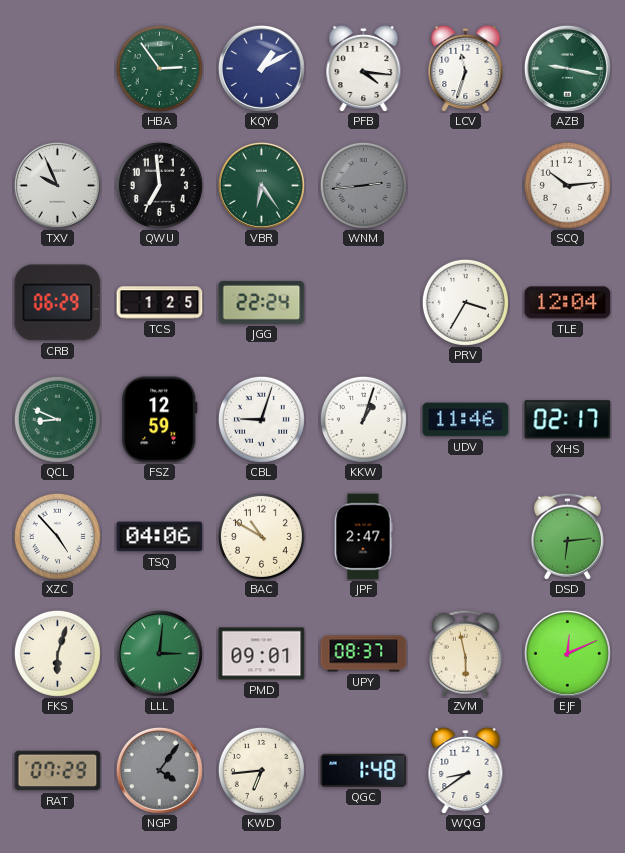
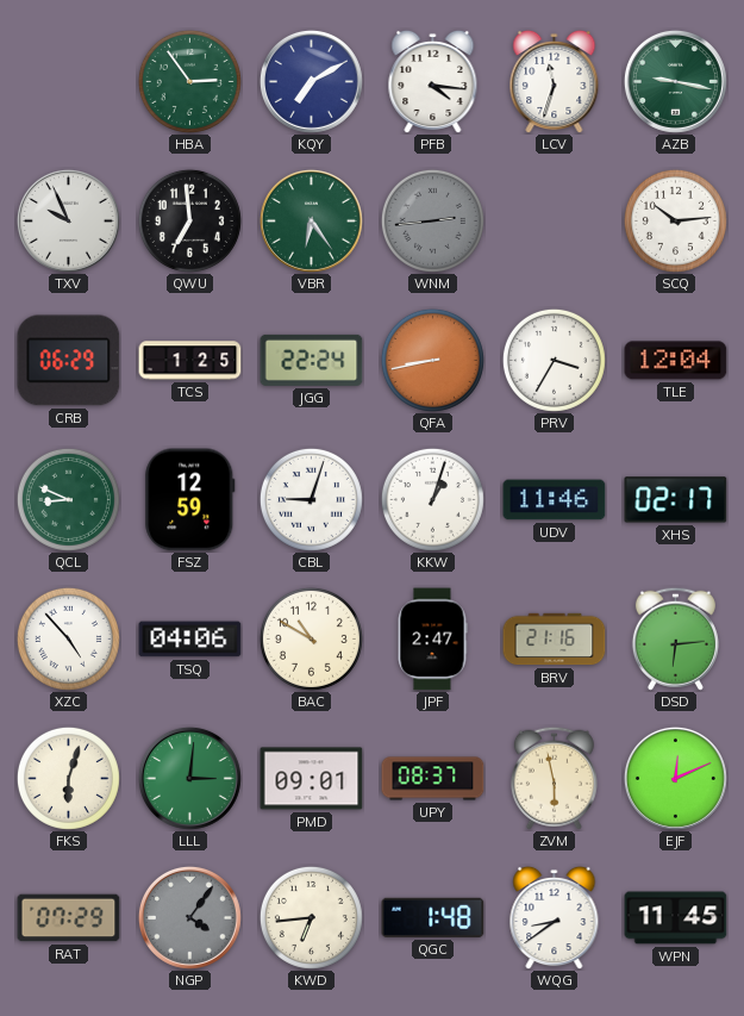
KQY: 1:10 -> 7:10 (311, 81)
QFA: none -> 8:43 (432, 360)
BRV: none -> 21:16 (555, 640)
WPN: none -> 11:45 (676, 918)
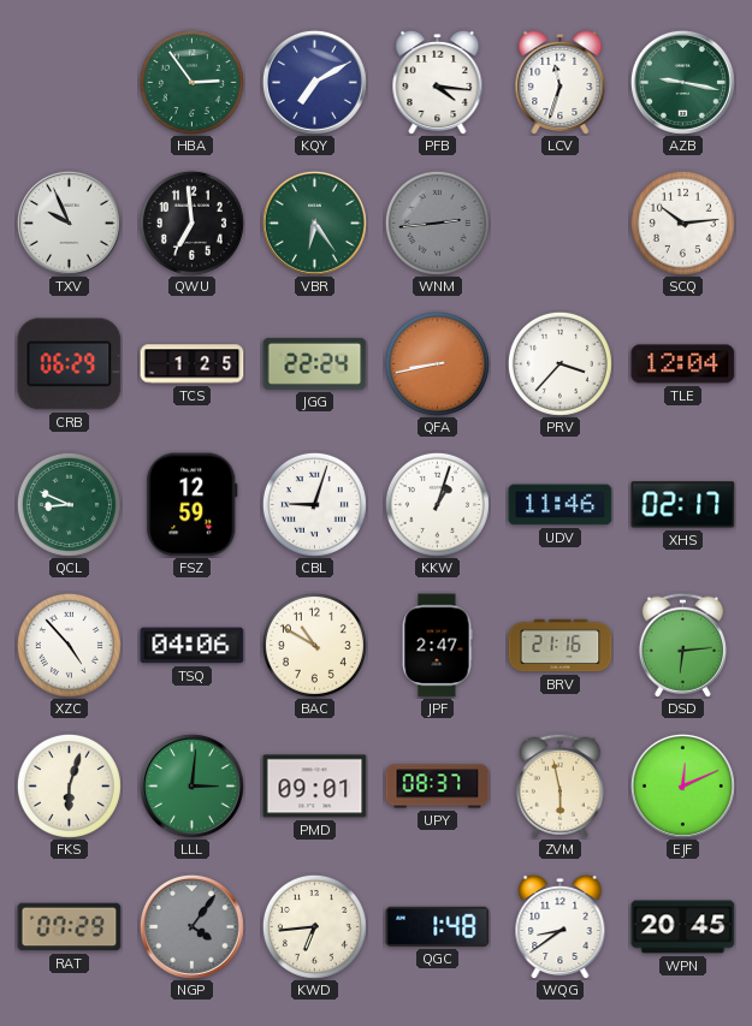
PRV: 3:35 -> 3:37 (559, 363)
WPN: 11:45 -> 20:45 (683, 927)
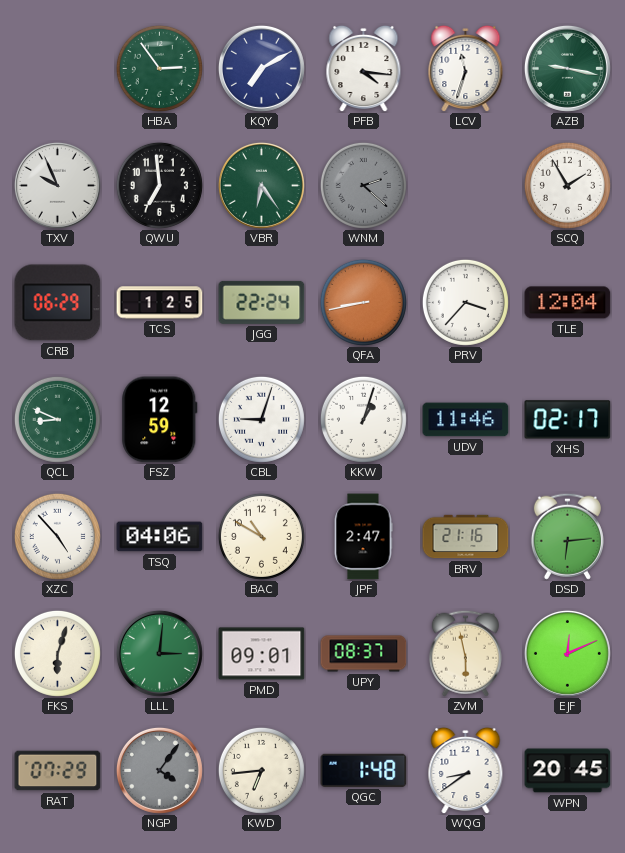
WNM: 2:44 -> 2:22 (363, 185)
SCQ: 10:14 -> 1:55 (567, 185)
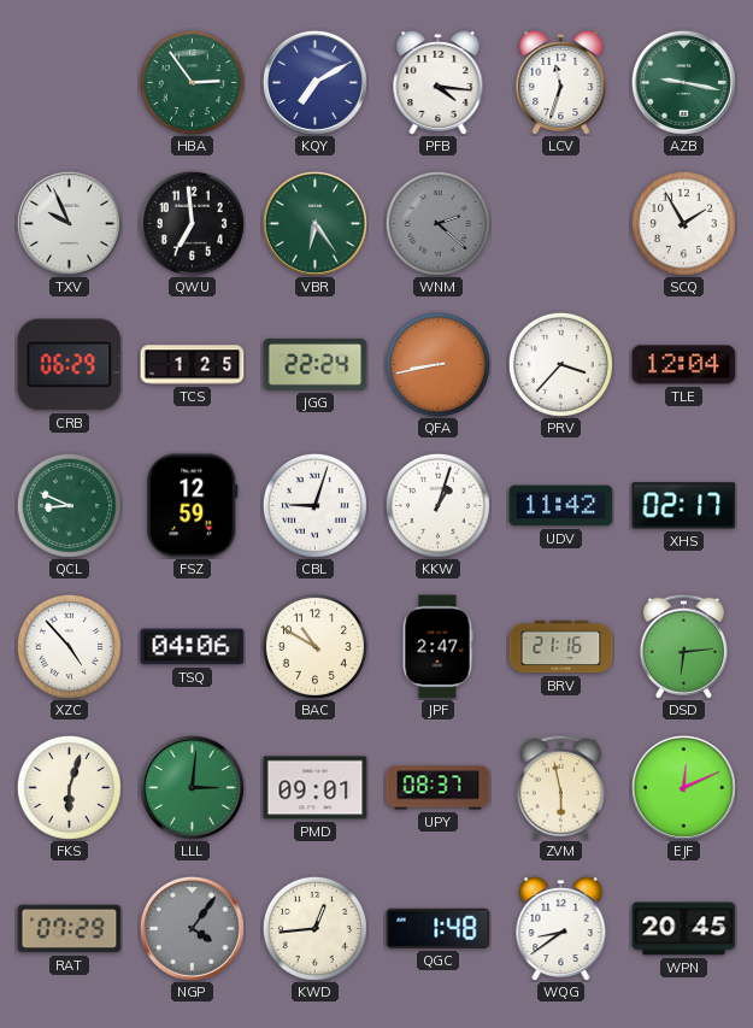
UDV: 11:46 -> 11:42 (561, 506)
KWD: 6:44 -> 12:44 (314, 928)
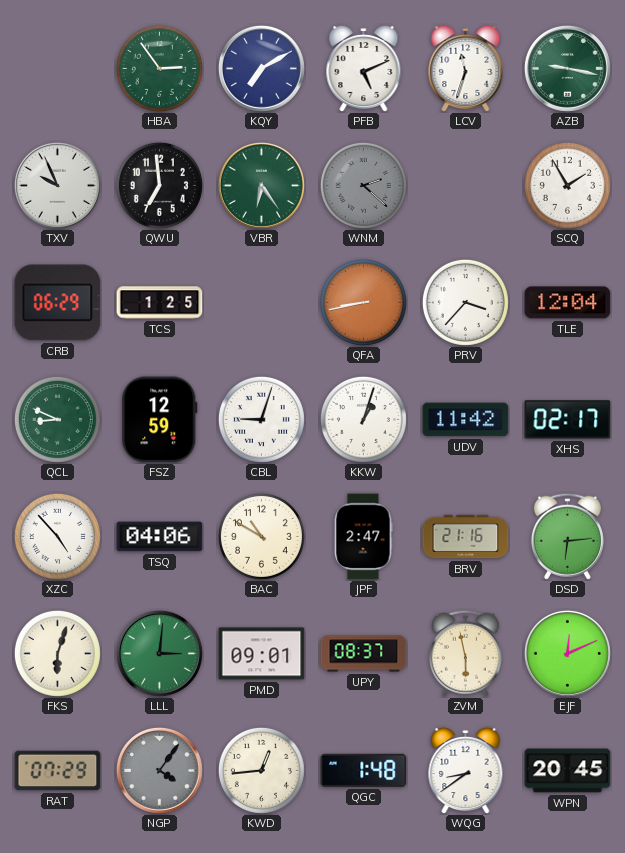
PFB: 4:16 -> 5:11 (364, 68)
JGG: 22:24 -> none (316, 364)
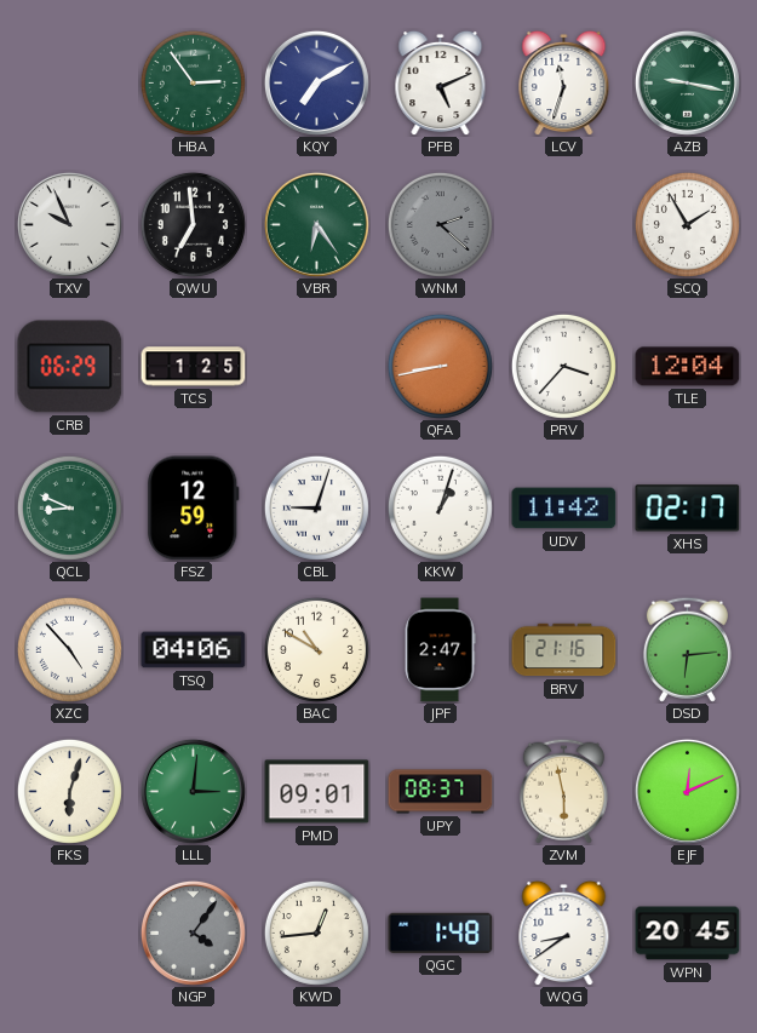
RAT: 07:29 -> none (58, 771)
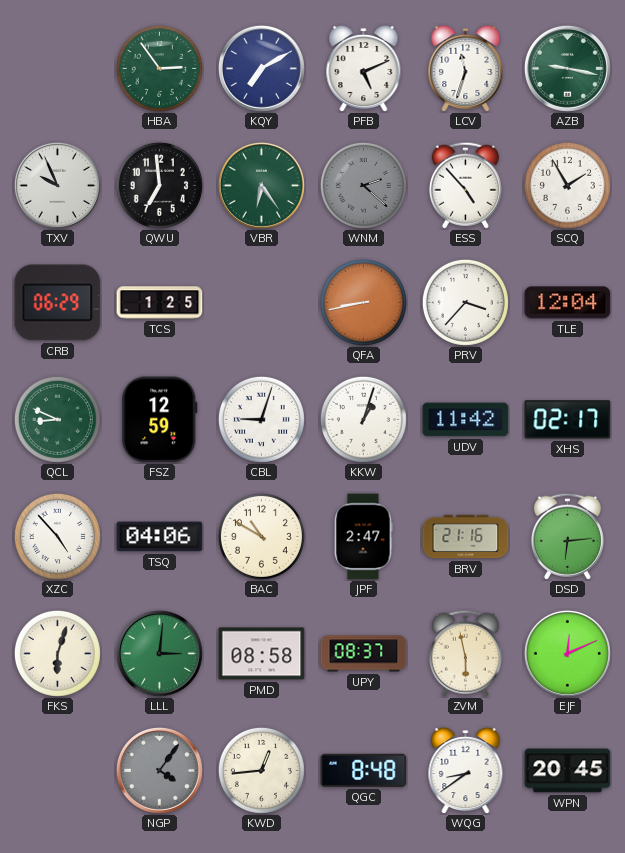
ESS: none -> 4:53 (465, 185)
PMD: 09:01 -> 08:58 (262, 654)
QGC: 1:48 -> 8:48 (364, 770)
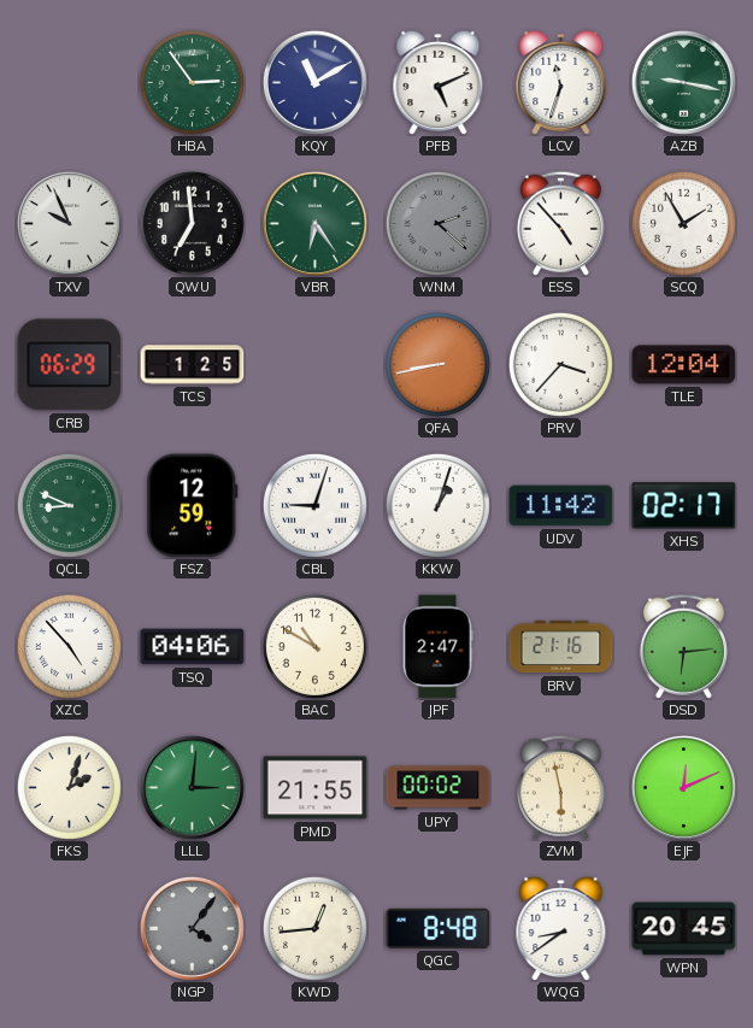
KQY: 7:10 -> 11:10 (314, 82)
FKS: 6:03 -> 2:03 (69, 787)
PMD: 08:58 -> 21:55 (316, 788)
UPY: 08:37 -> 00:02 (439, 788)
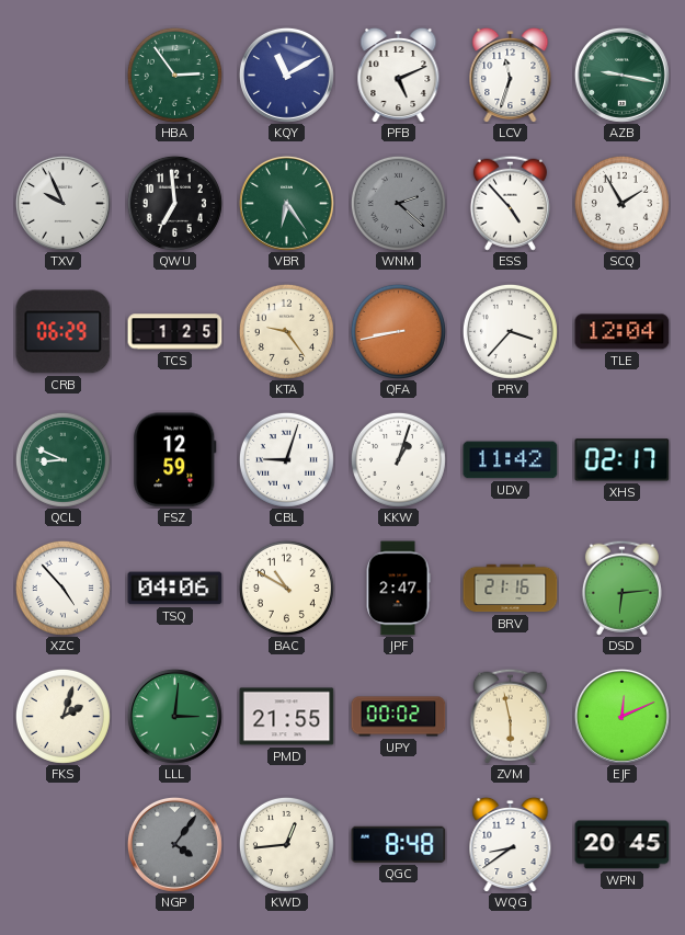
KTA: none -> 9:24 (286, 331)
